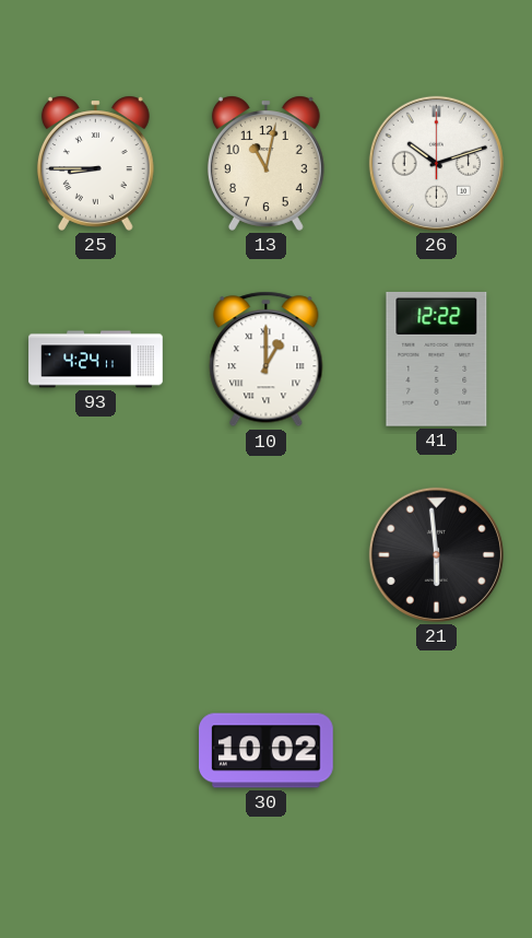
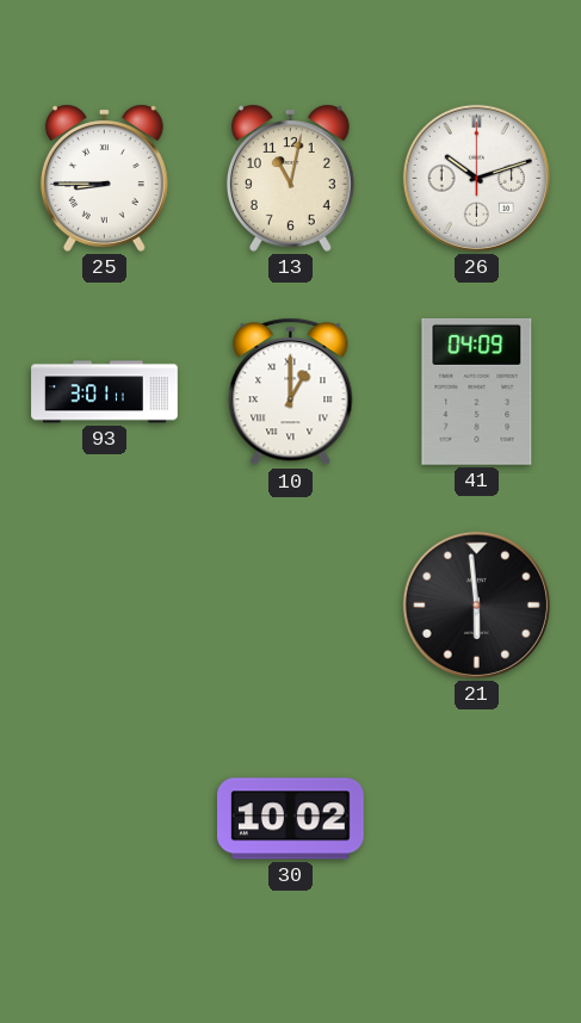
93: 4:24 -> 3:01 (105, 392)
41: 12:22 -> 04:09 (477, 391)
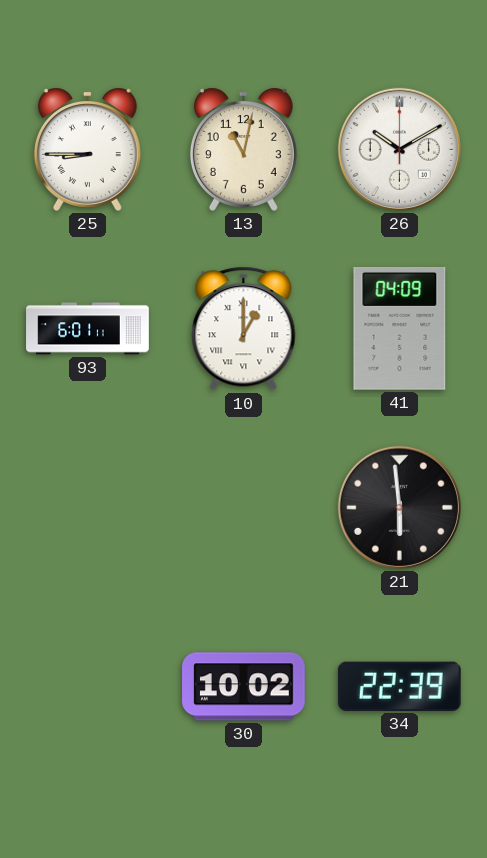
26: 10:12 -> 10:10 (399, 149)
93: 3:01 -> 6:01 (88, 329)
34: none -> 22:39 (399, 686)
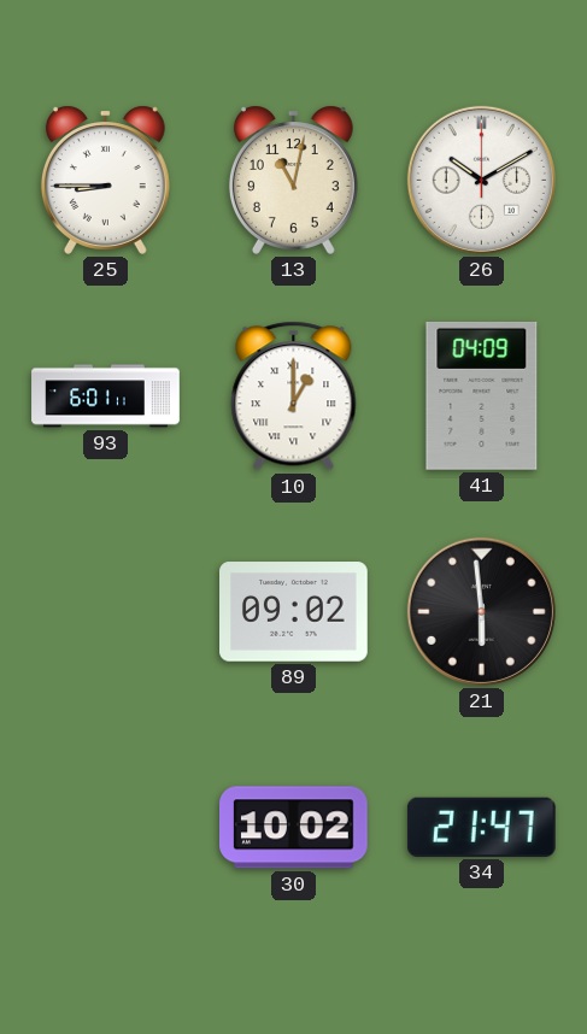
89: none -> 09:02 (294, 612)
34: 22:39 -> 21:47 (481, 827)
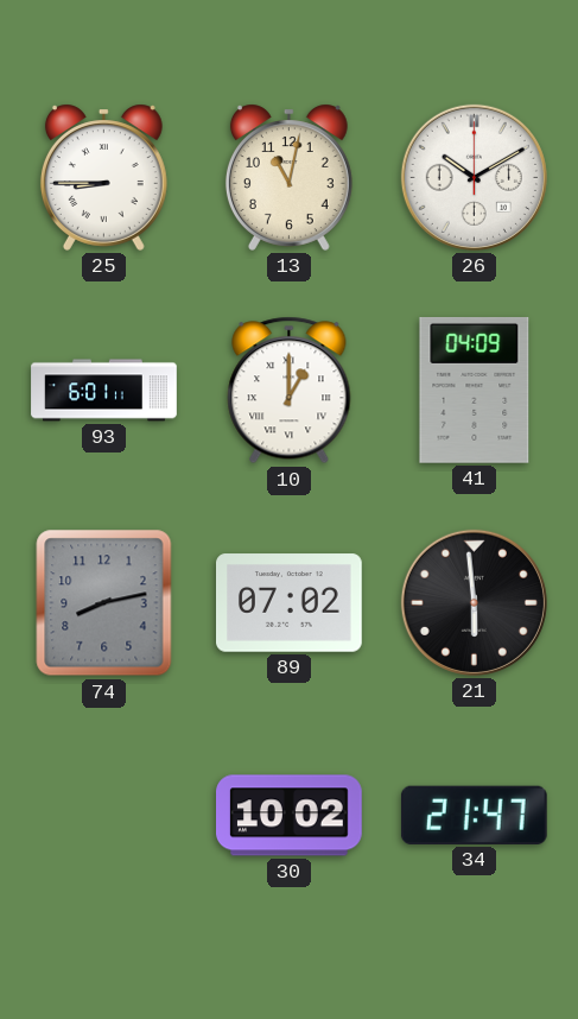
74: none -> 8:13 (104, 603)
89: 09:02 -> 07:02 (290, 603)
